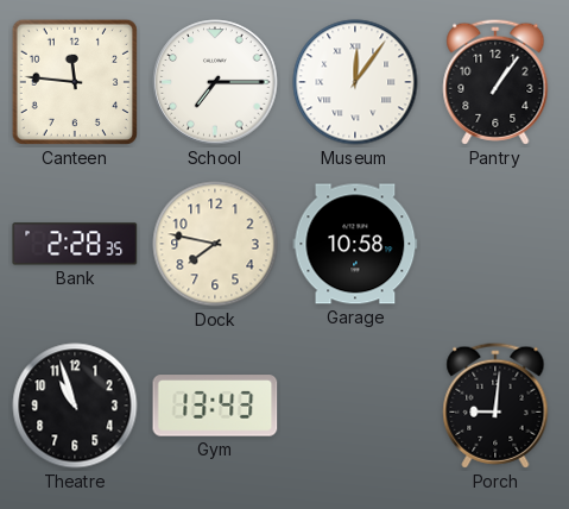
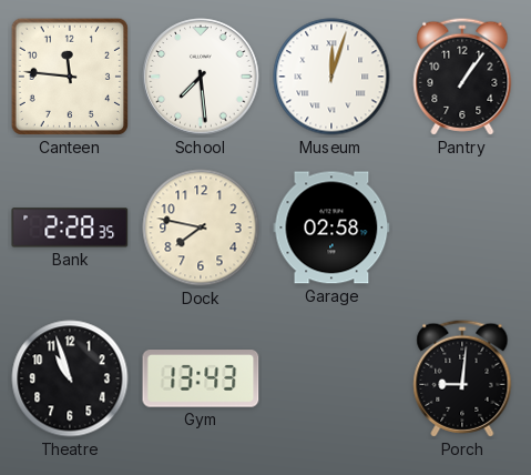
School: 7:15 -> 7:29 (201, 77)
Museum: 12:06 -> 12:03 (331, 77)
Garage: 10:58 -> 02:58 (331, 228)
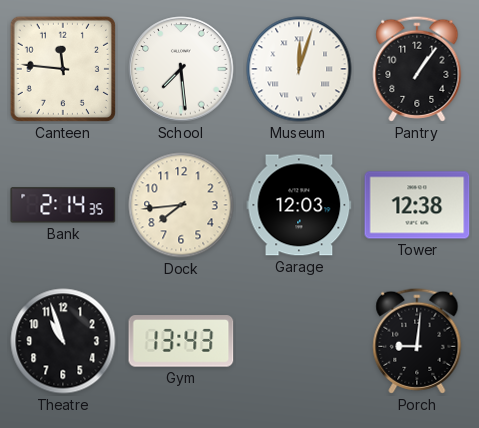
Bank: 2:28 -> 2:14 (63, 205)
Dock: 7:47 -> 7:44 (181, 205)
Garage: 02:58 -> 12:03 (299, 205)
Tower: none -> 12:38 (417, 205)
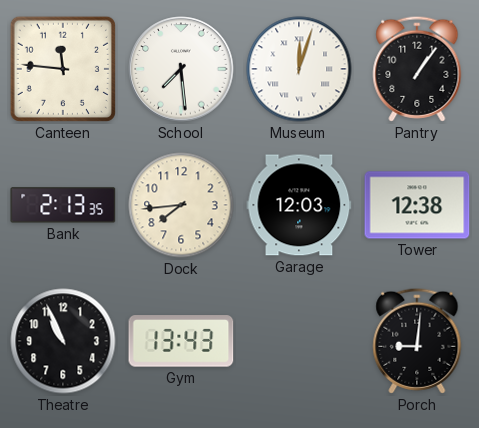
Bank: 2:14 -> 2:13 (63, 205)
Theatre: 10:57 -> 10:56 (63, 341)
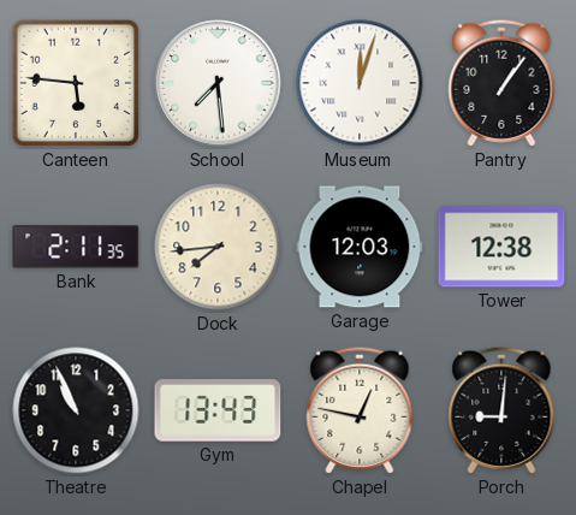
Canteen: 11:46 -> 5:46 (76, 83)
Bank: 2:13 -> 2:11 (76, 247)
Chapel: none -> 12:47 (360, 410)
